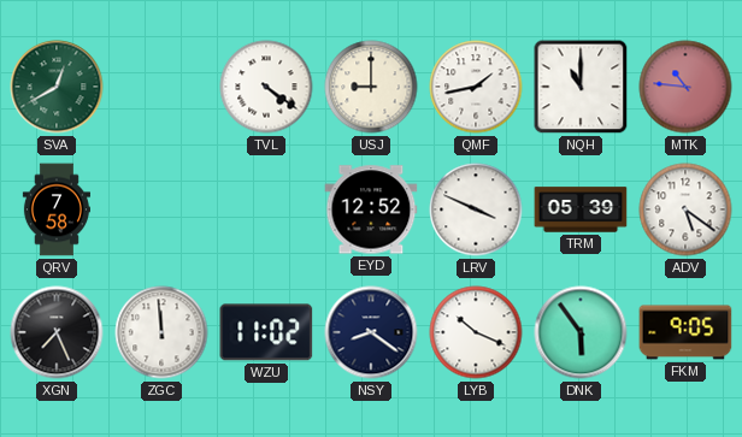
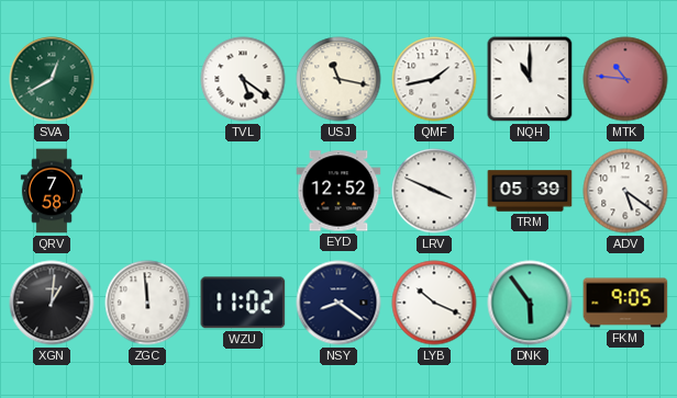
TVL: 4:21 -> 5:21 (243, 79)
USJ: 9:00 -> 11:17 (338, 79)
XGN: 7:26 -> 1:01 (52, 303)
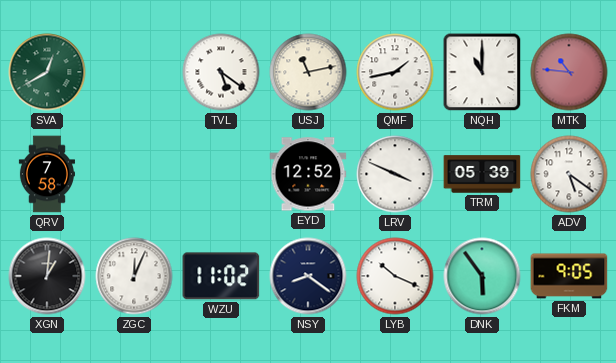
USJ: 11:17 -> 11:13 (308, 72)
ZGC: 11:59 -> 12:04 (134, 276)
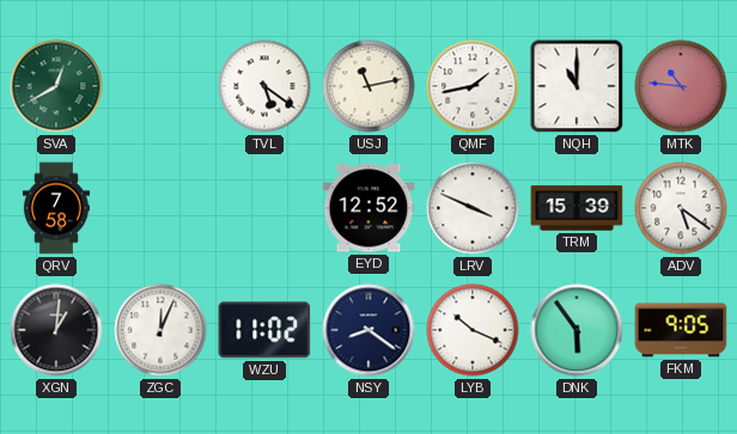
TRM: 05:39 -> 15:39 (577, 208)
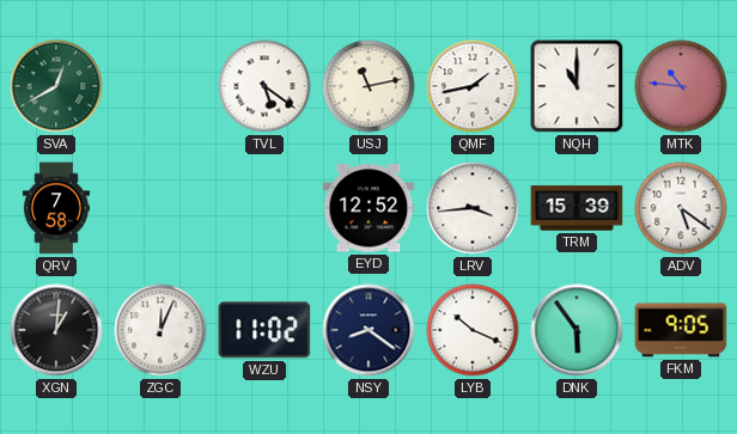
LRV: 3:49 -> 3:44 (473, 208)
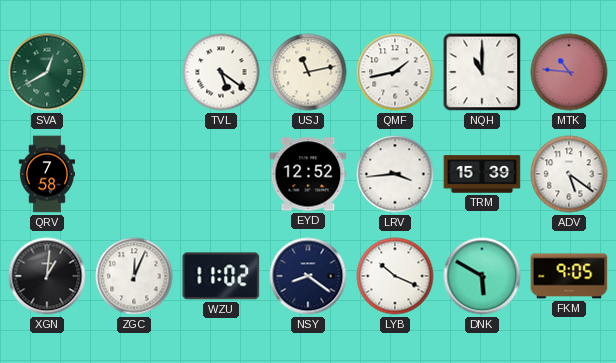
DNK: 5:54 -> 5:50 (482, 276)
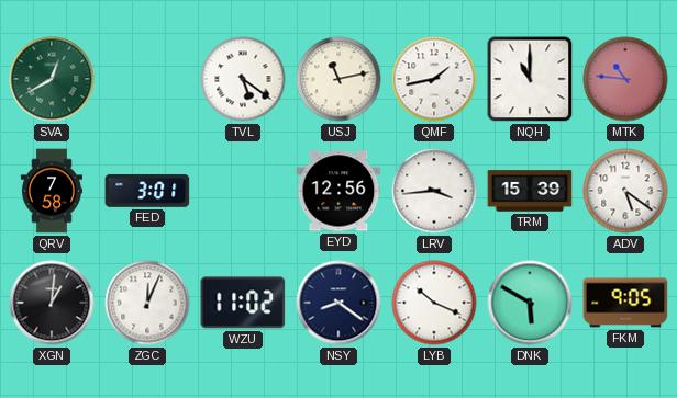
FED: none -> 3:01 (147, 191)
EYD: 12:52 -> 12:56 (338, 191)
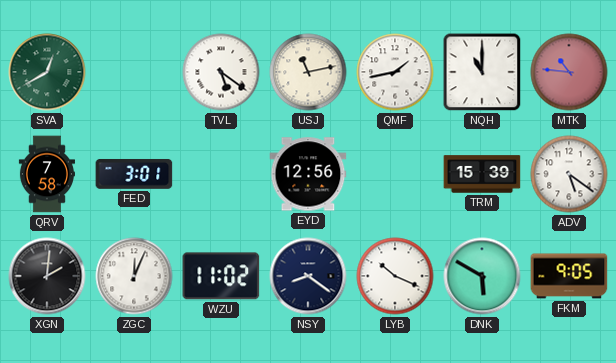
LRV: 3:44 -> none (434, 191)
XGN: 1:01 -> 2:01 (47, 276)
